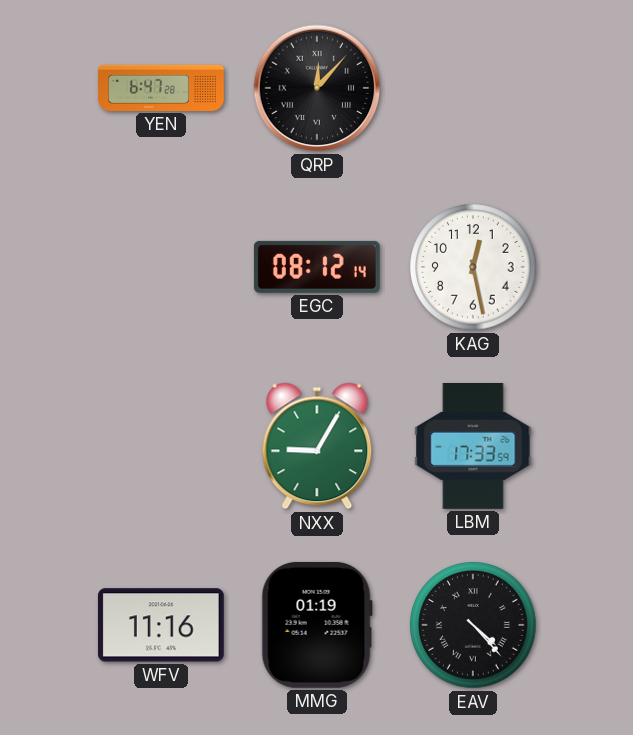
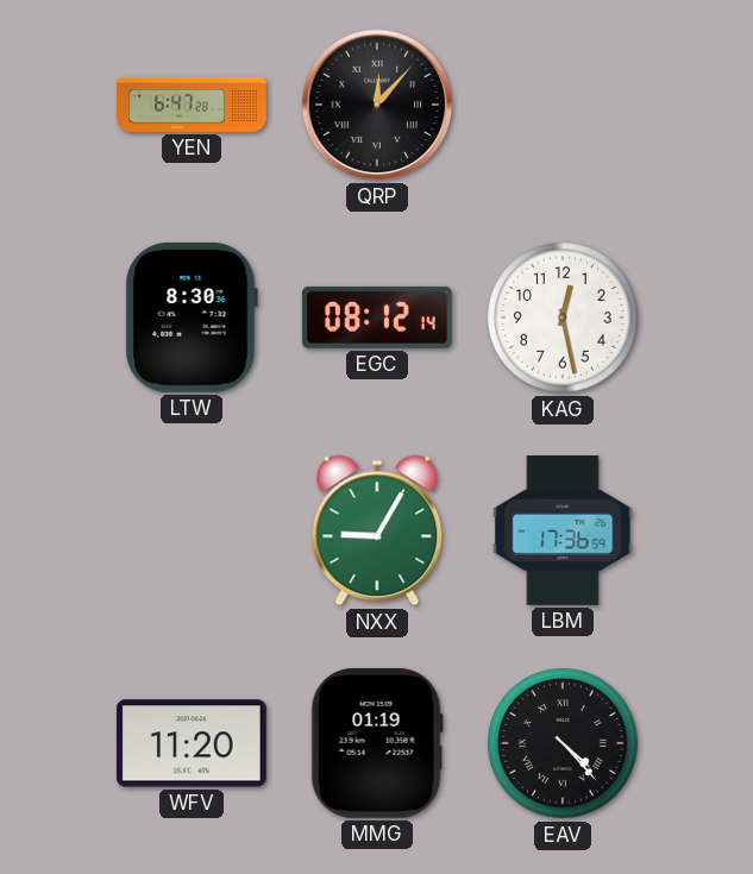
LTW: none -> 8:30 (192, 317)
LBM: 17:33 -> 17:36 (563, 532)
WFV: 11:16 -> 11:20 (192, 743)
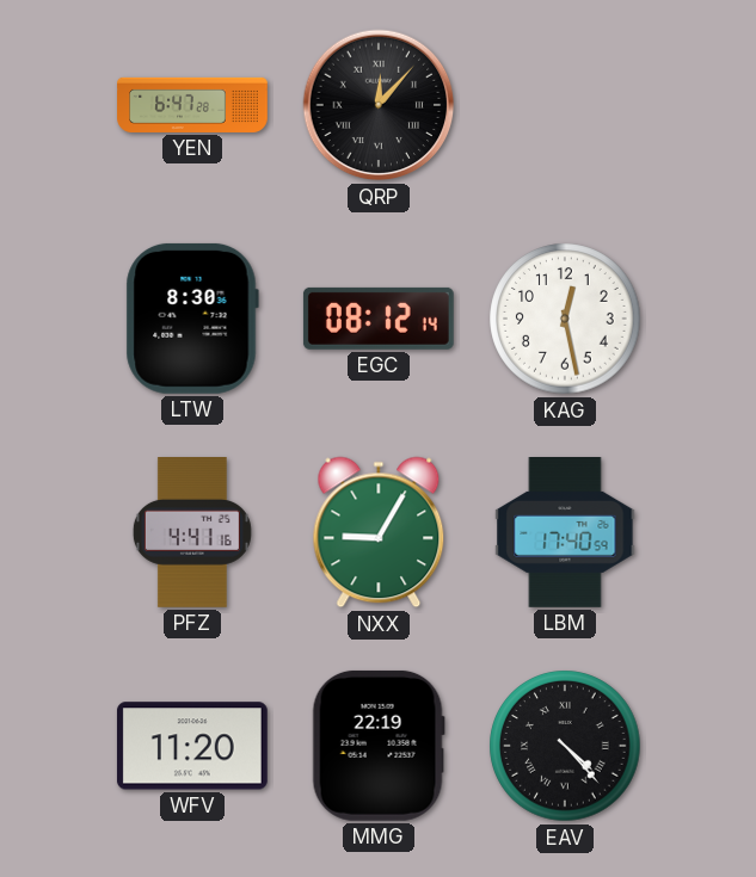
PFZ: none -> 4:41 (192, 533)
LBM: 17:36 -> 17:40 (565, 533)
MMG: 01:19 -> 22:19 (379, 746)
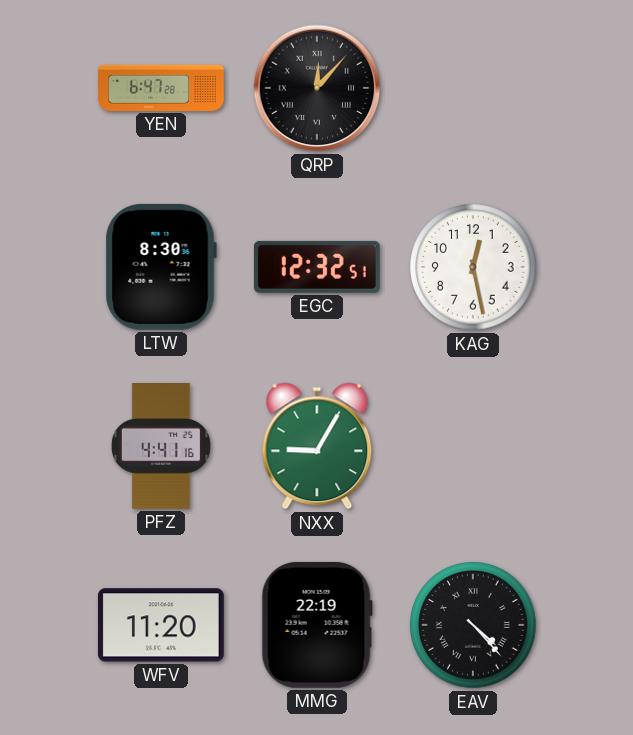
EGC: 08:12 -> 12:32 (317, 267)
LBM: 17:40 -> none (565, 533)
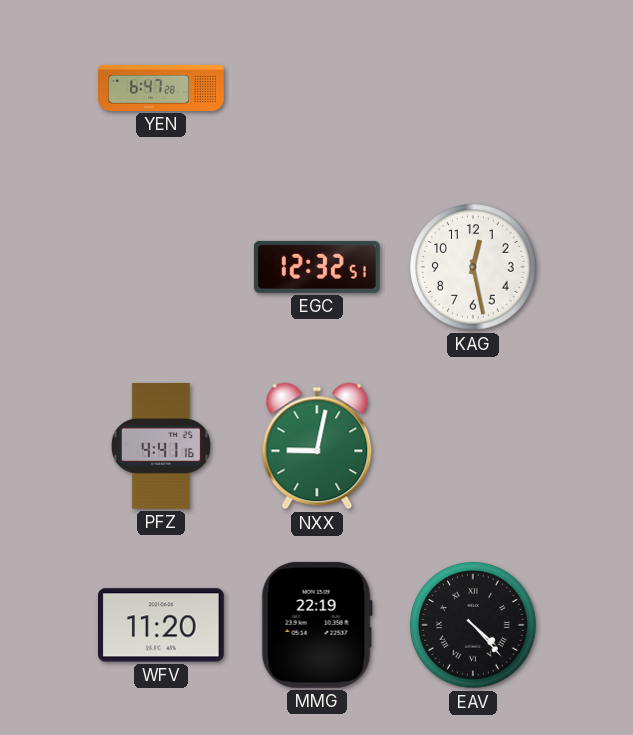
QRP: 12:07 -> none (317, 88)
LTW: 8:30 -> none (161, 267)
NXX: 9:05 -> 9:02 (317, 446)
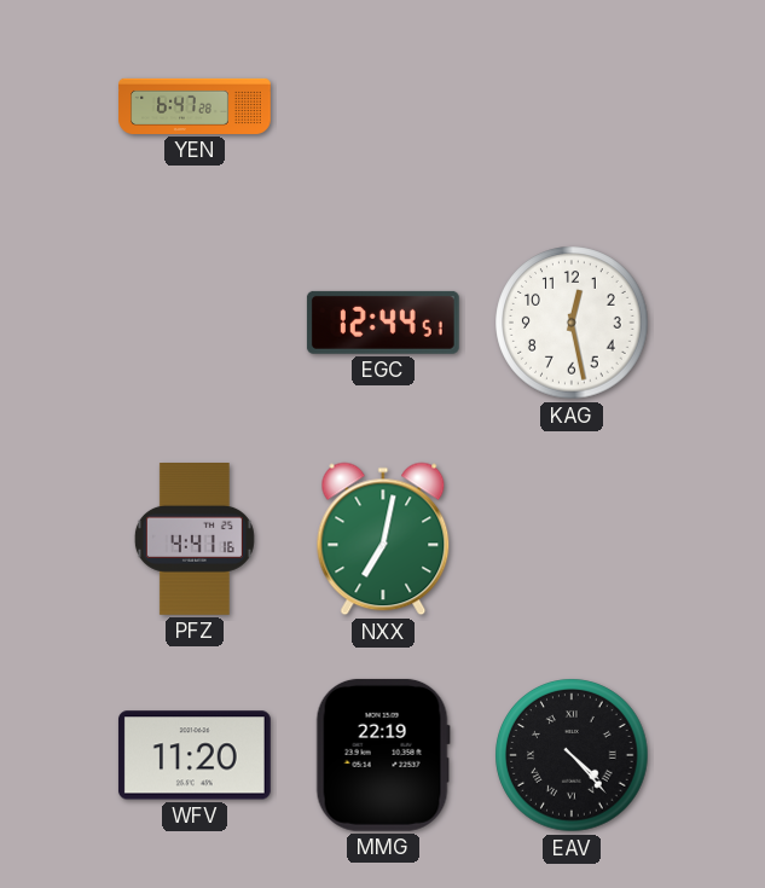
EGC: 12:32 -> 12:44 (383, 323)
NXX: 9:02 -> 7:02 (383, 539)
